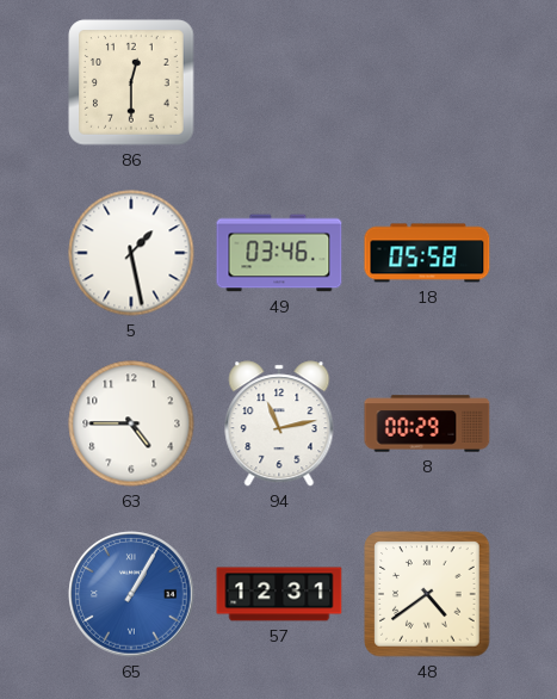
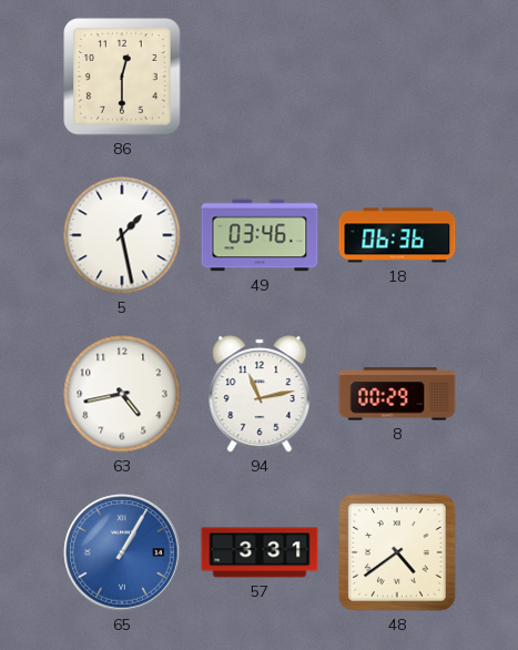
18: 05:58 -> 06:36 (397, 235)
63: 4:45 -> 4:43 (122, 394)
57: 12:31 -> 3:31 (260, 552)
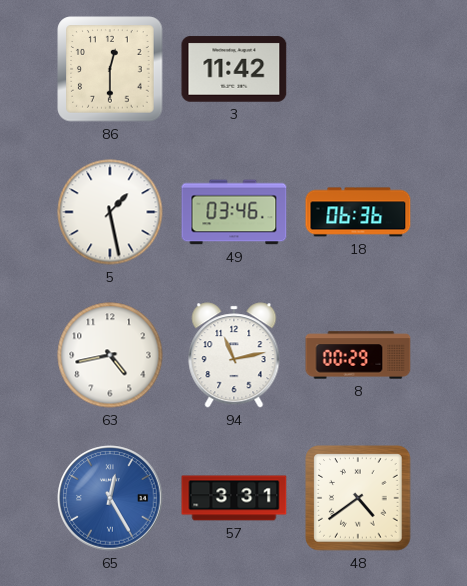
3: none -> 11:42 (234, 69)
65: 1:05 -> 12:25 (110, 498)
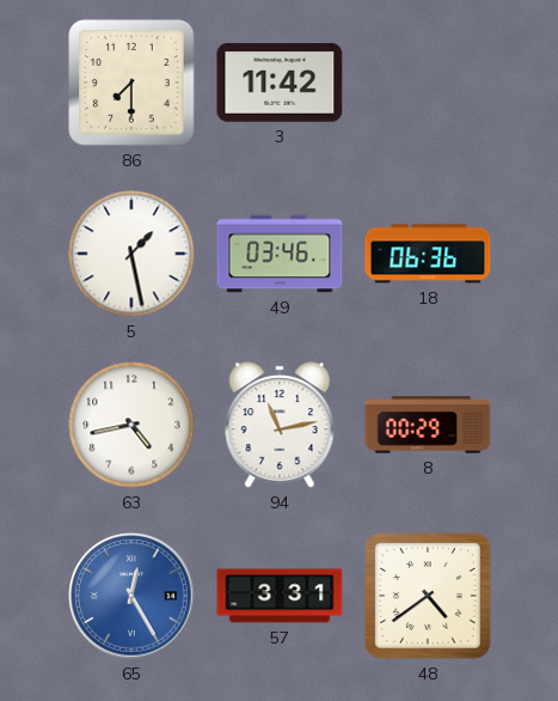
86: 12:30 -> 7:30 (131, 83)
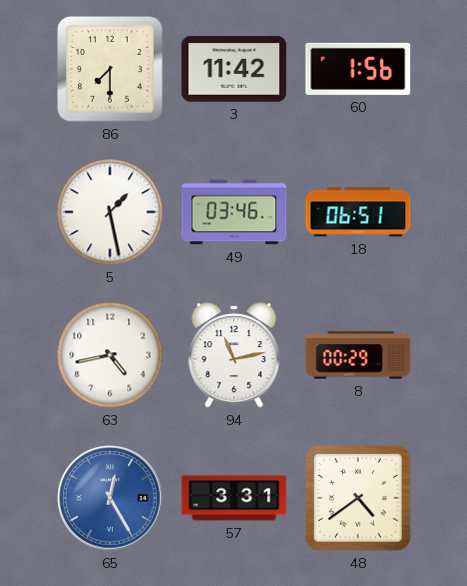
60: none -> 1:56 (358, 69)
18: 06:36 -> 06:51 (358, 212)
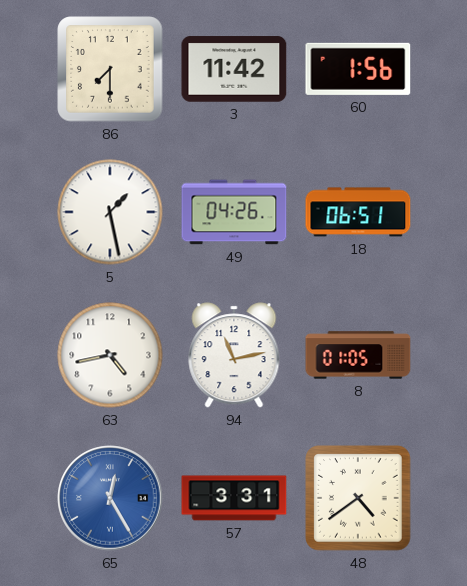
49: 03:46 -> 04:26 (234, 212)
8: 00:29 -> 01:05 (358, 355)
